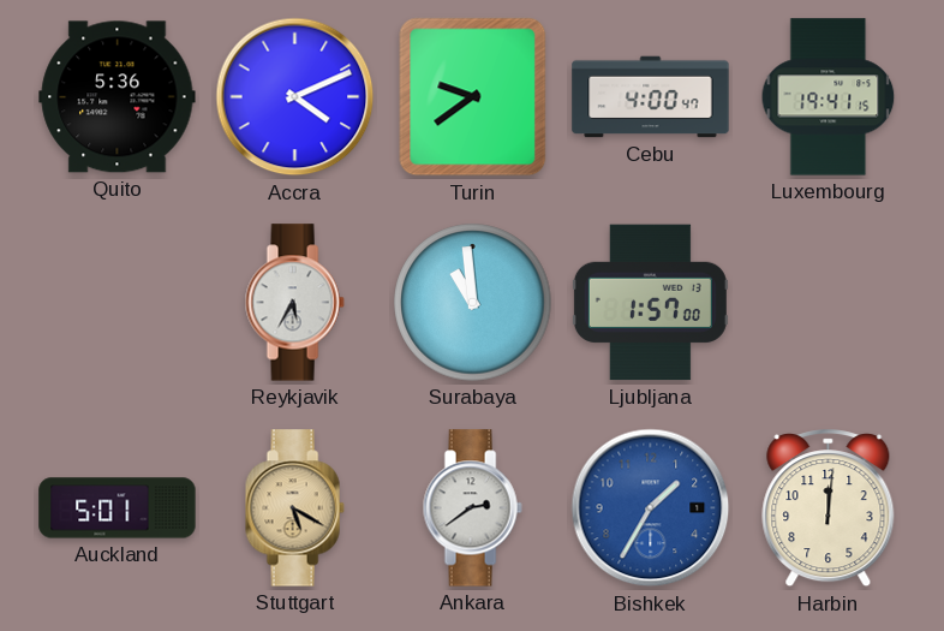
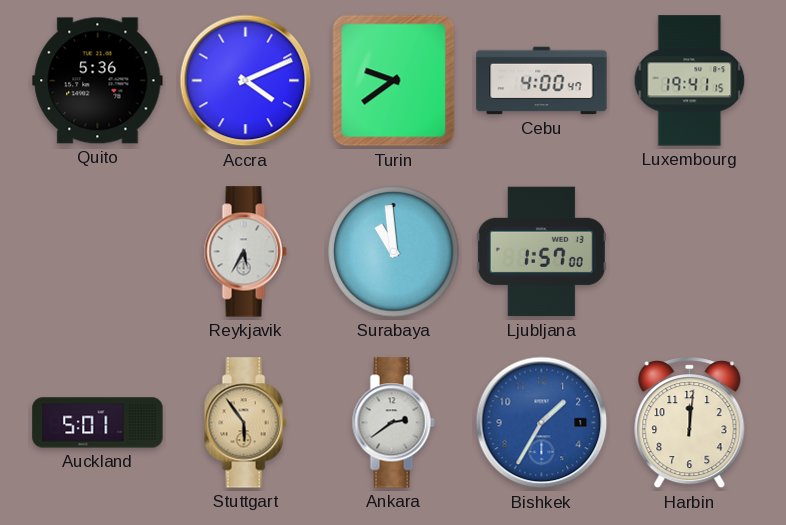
Stuttgart: 5:20 -> 5:54 (245, 423)
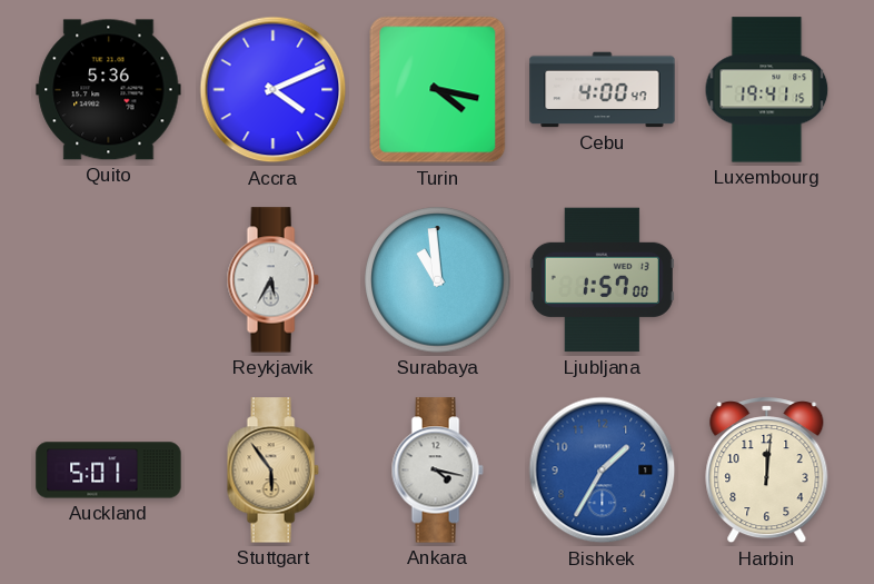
Turin: 9:39 -> 4:17 (438, 90)
Ankara: 2:39 -> 4:17 (437, 471)
